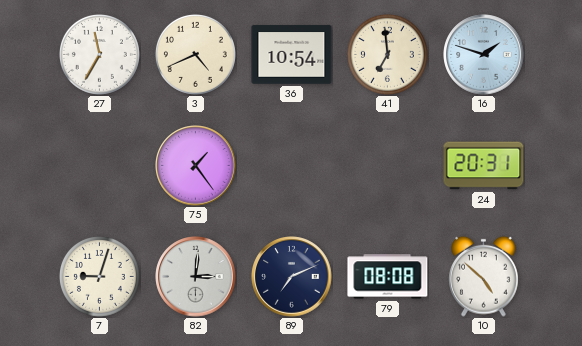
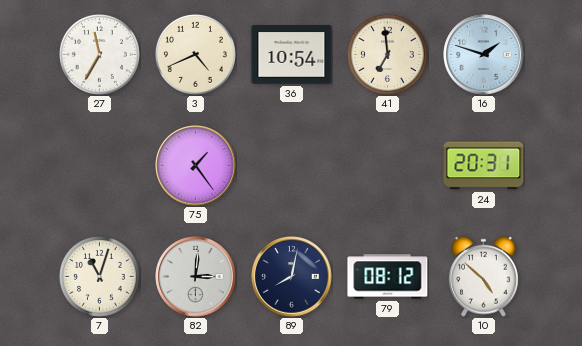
7: 9:03 -> 11:03 (99, 276)
89: 7:11 -> 8:02 (292, 277)
79: 08:08 -> 08:12 (388, 277)
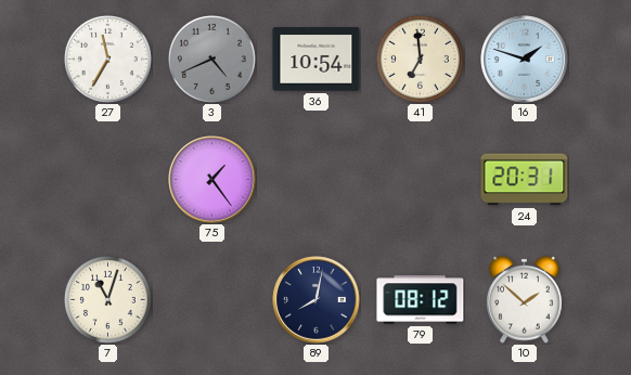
3 dial: cream -> grey (211, 59)
82: 3:01 -> none (196, 277)
10: 4:52 -> 1:52 (525, 299)
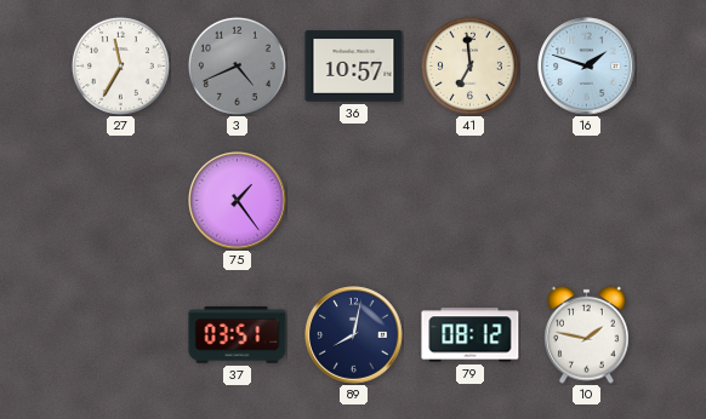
36: 10:54 -> 10:57 (354, 67)
24: 20:31 -> none (525, 180)
7: 11:03 -> none (107, 299)
37: none -> 03:51 (238, 335)
10: 1:52 -> 1:47 (587, 334)
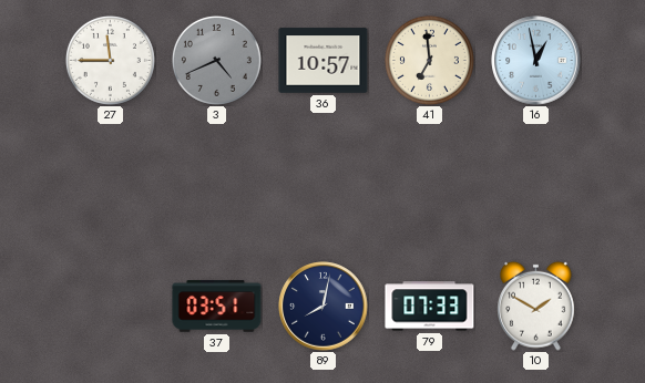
27: 11:35 -> 11:45 (110, 60)
16: 1:48 -> 12:58 (536, 61)
75: 1:24 -> none (238, 201)
79: 08:12 -> 07:33 (430, 307)
10: 1:47 -> 1:50 (536, 306)
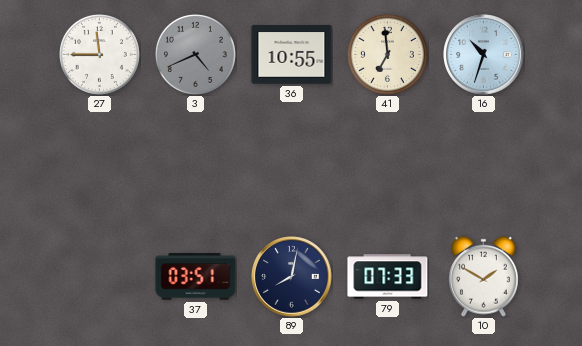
36: 10:57 -> 10:55 (292, 55)
16: 12:58 -> 10:33 (484, 55)
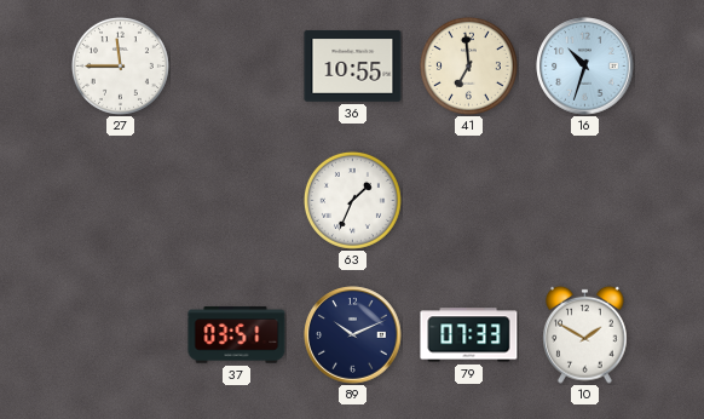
3: 4:41 -> none (195, 54)
63: none -> 1:34 (352, 200)
89: 8:02 -> 10:11 (353, 335)
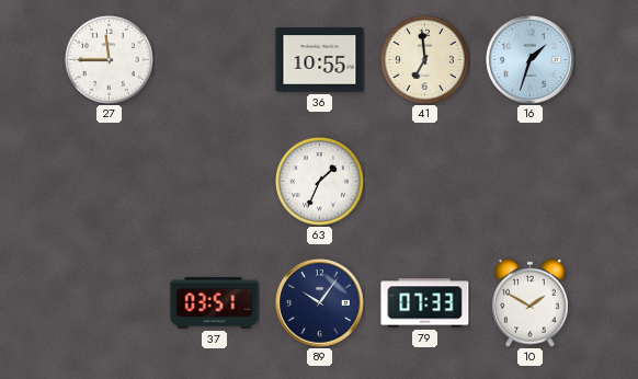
16: 10:33 -> 1:33 (531, 60)
89: 10:11 -> 10:06 (320, 303)
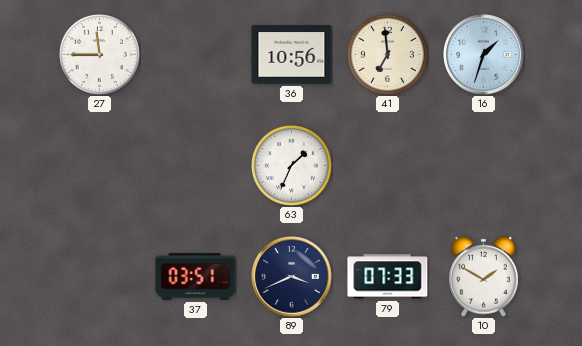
36: 10:55 -> 10:56 (292, 55)
89: 10:06 -> 3:41 (292, 277)
